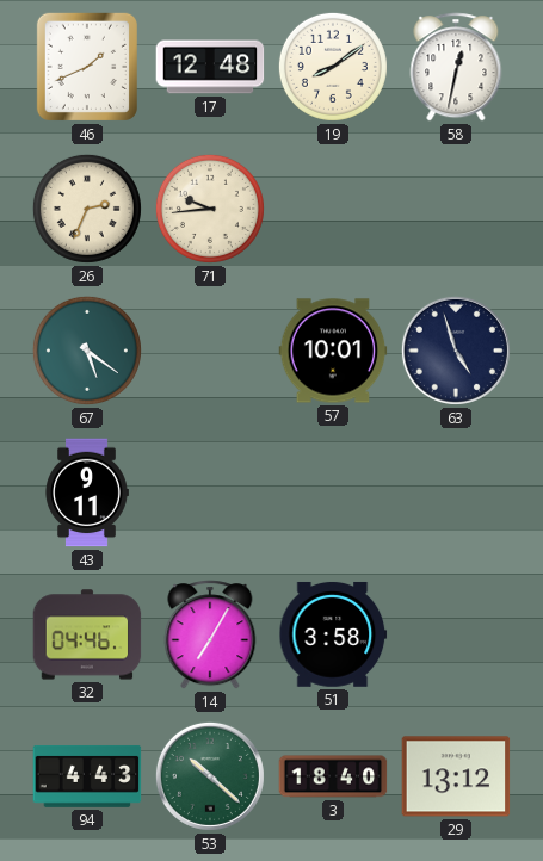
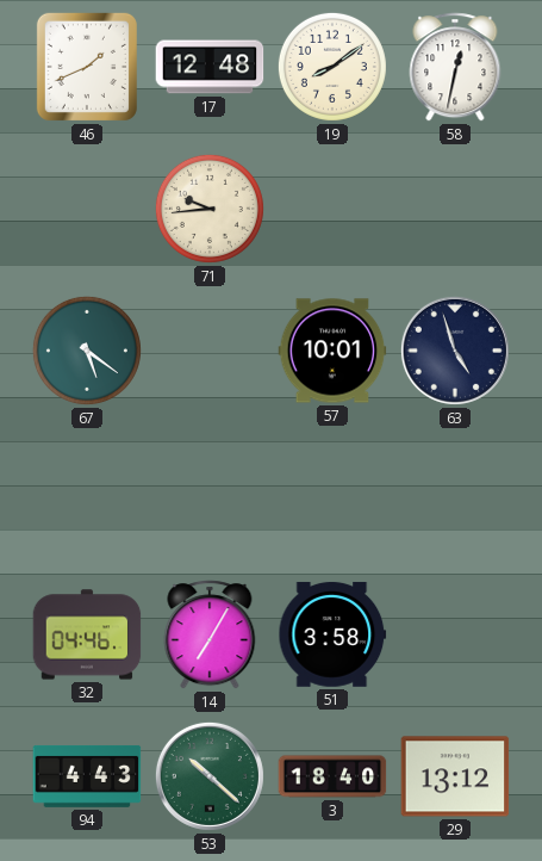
26: 2:34 -> none (87, 209)
43: 9:11 -> none (87, 493)
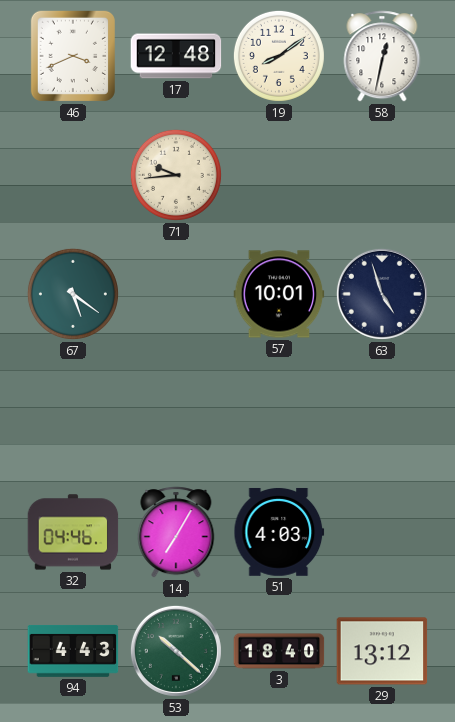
46: 1:41 -> 3:41 (73, 56)
51: 3:58 -> 4:03 (279, 532)
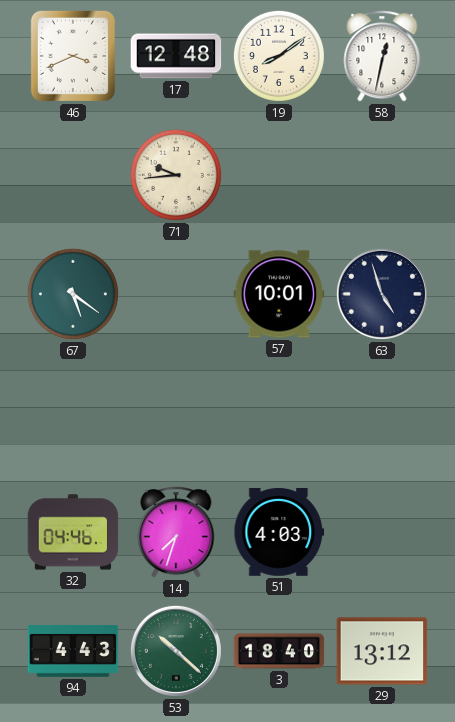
14: 7:05 -> 7:33 (176, 532)
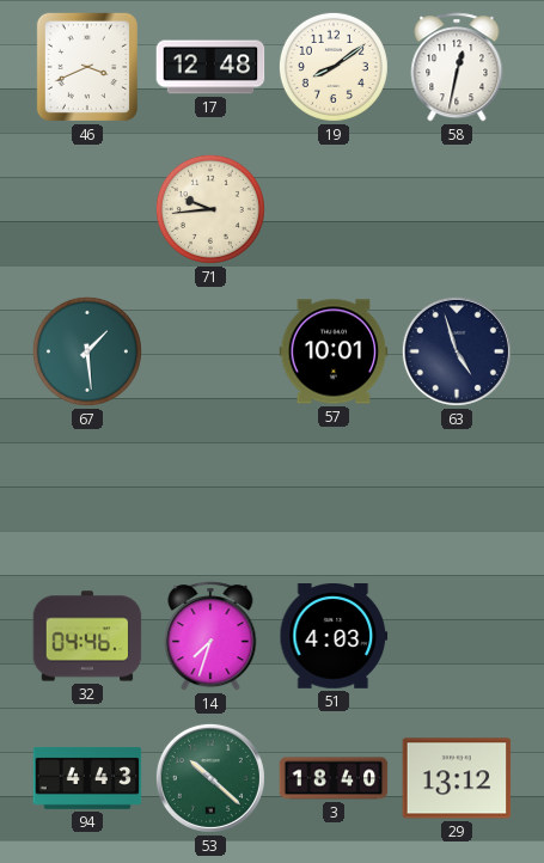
67: 5:21 -> 1:29 (87, 351)
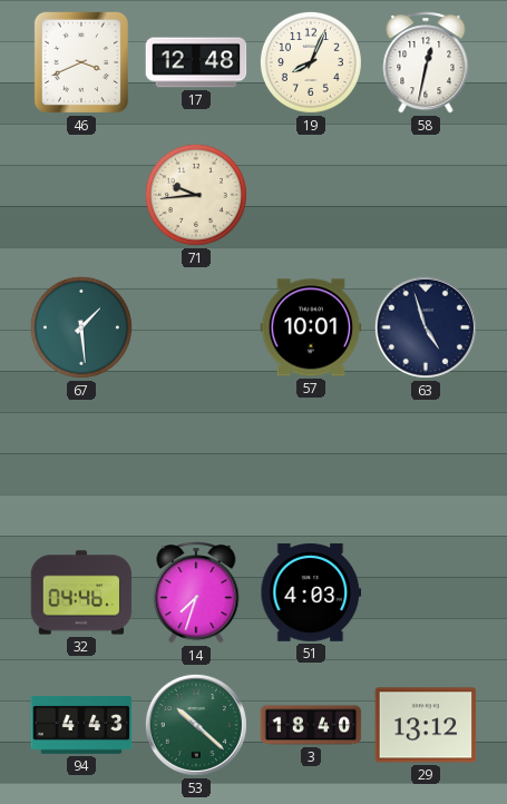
19: 8:09 -> 8:04 (311, 62)
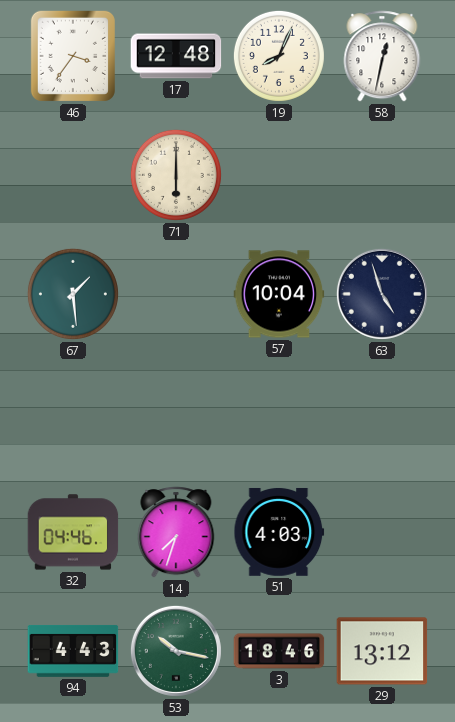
46: 3:41 -> 3:36 (73, 56)
71: 9:44 -> 6:00 (176, 175)
57: 10:01 -> 10:04 (279, 294)
53: 10:22 -> 10:17 (176, 651)
3: 18:40 -> 18:46 (279, 651)
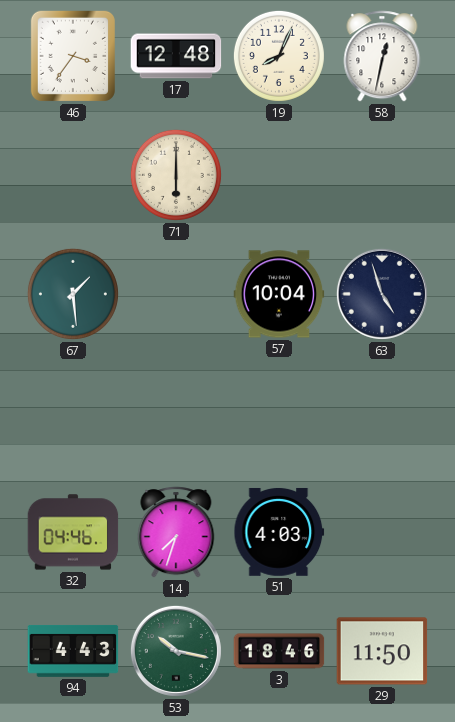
29: 13:12 -> 11:50 (382, 651)
